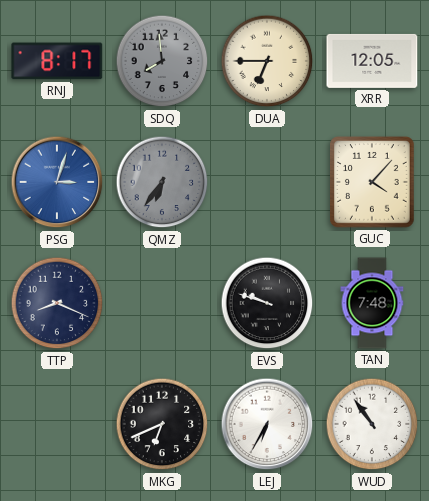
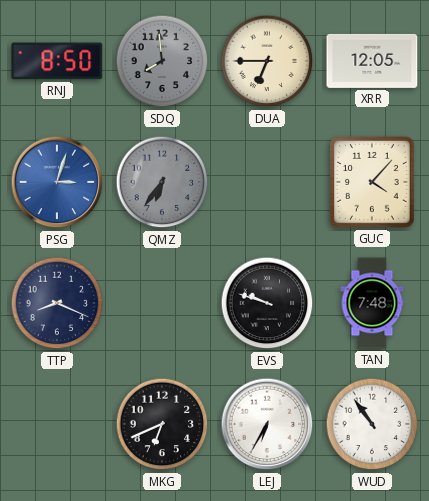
RNJ: 8:17 -> 8:50 (57, 61)
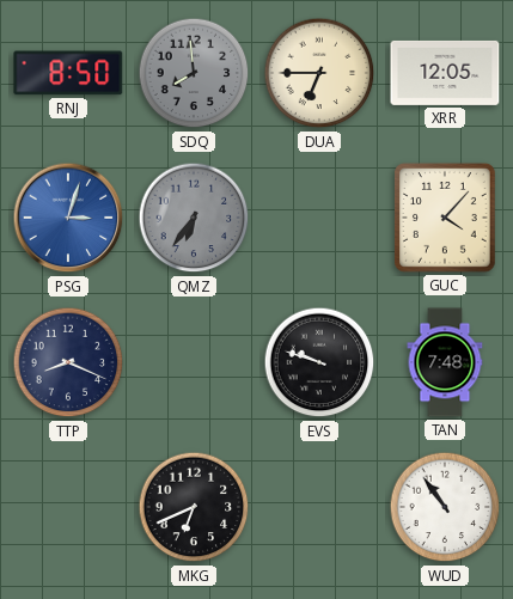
LEJ: 6:35 -> none (267, 424)
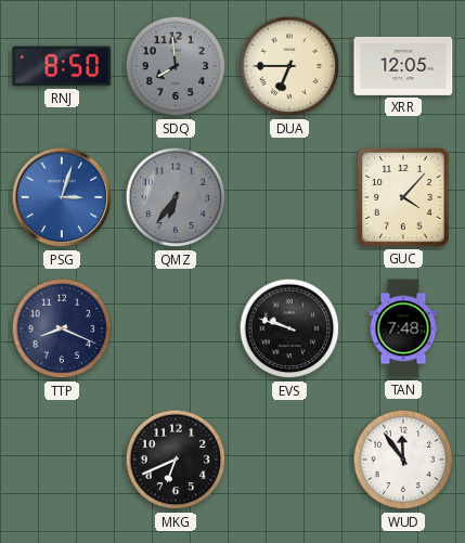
WUD: 10:54 -> 11:54 (403, 460)
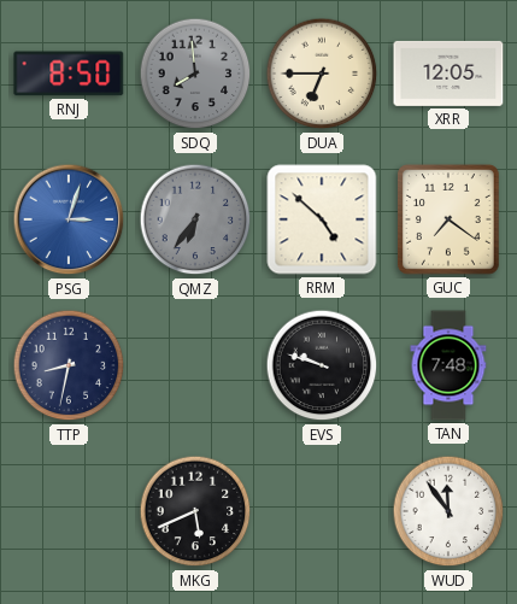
RRM: none -> 4:52 (322, 219)
GUC: 4:07 -> 7:21 (450, 221)
TTP: 8:19 -> 8:32 (69, 365)
MKG: 6:41 -> 5:41 (195, 511)
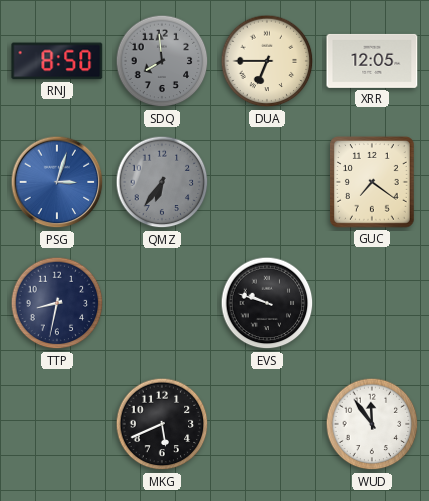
RRM: 4:52 -> none (322, 219)
TAN: 7:48 -> none (448, 365)
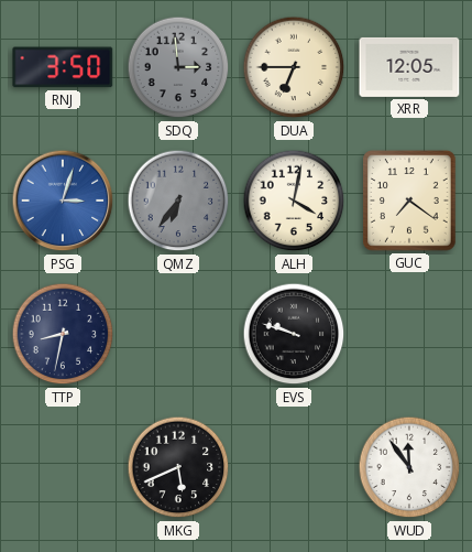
RNJ: 8:50 -> 3:50 (63, 67)
SDQ: 7:59 -> 2:59 (178, 67)
ALH: none -> 4:02 (294, 201)
